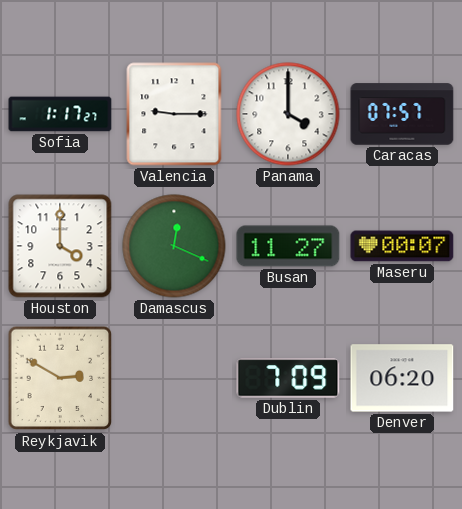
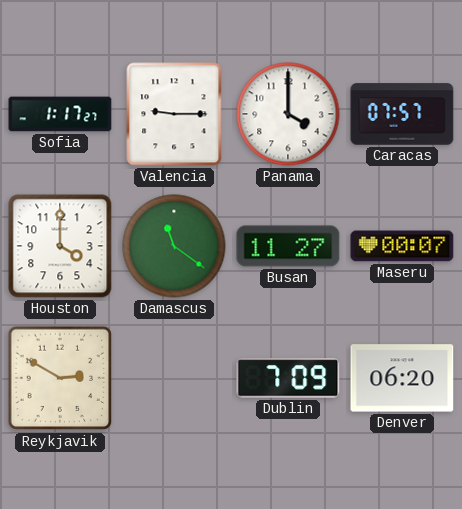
Damascus: 12:19 -> 11:21 (174, 246)
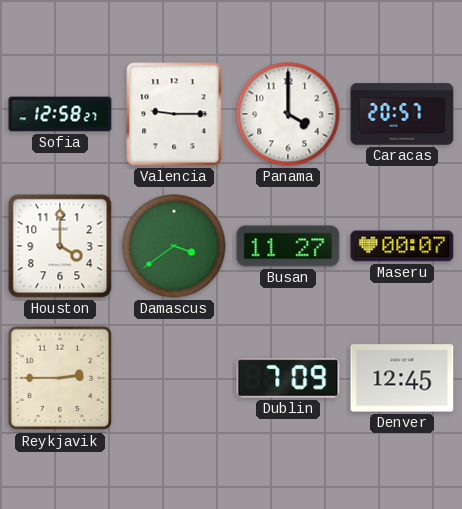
Sofia: 1:17 -> 12:58 (60, 114)
Caracas: 07:57 -> 20:57 (402, 114)
Damascus: 11:21 -> 3:39 (174, 246)
Reykjavik: 2:50 -> 2:45 (60, 378)
Denver: 06:20 -> 12:45 (402, 378)
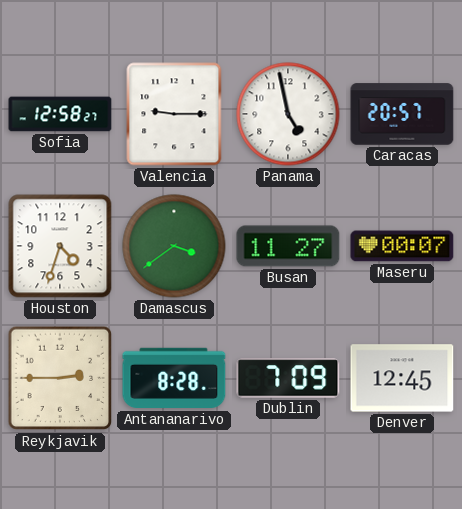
Panama: 4:00 -> 4:58 (288, 114)
Houston: 4:00 -> 4:33 (60, 246)
Antananarivo: none -> 8:28 (174, 378)
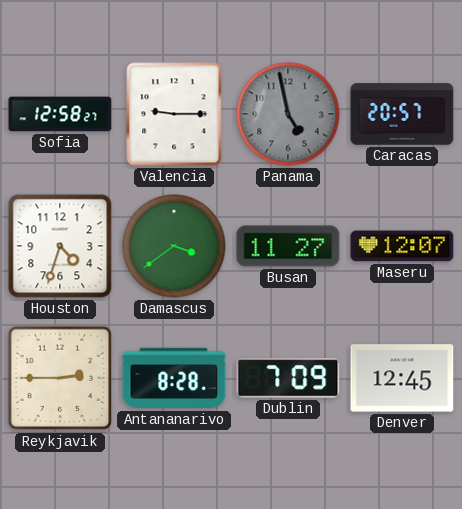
Panama dial: white -> grey (288, 114)
Maseru: 00:07 -> 12:07 (402, 246)
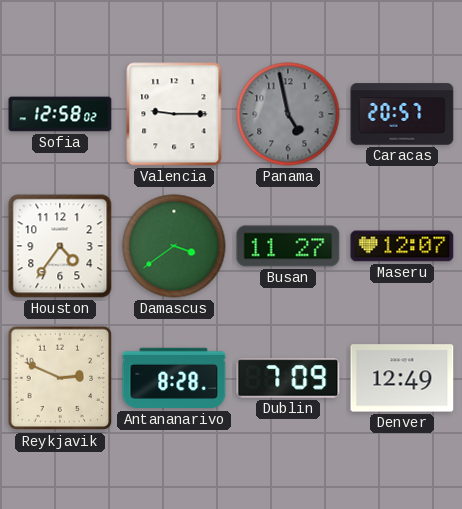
Sofia: 12:58:27 -> 12:58:02 (60, 114)
Houston: 4:33 -> 4:36 (60, 246)
Reykjavik: 2:45 -> 2:49 (60, 378)
Denver: 12:45 -> 12:49 (402, 378)
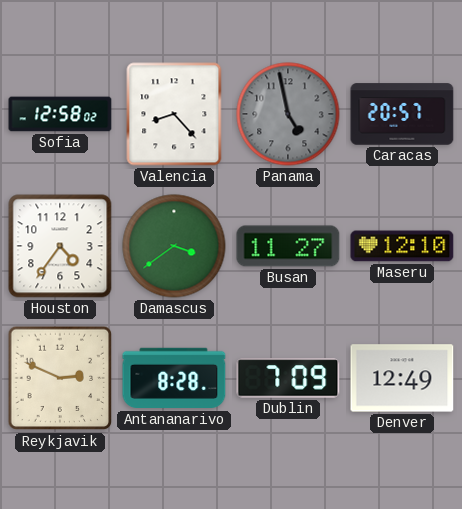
Valencia: 9:15 -> 8:23 (174, 114)
Maseru: 12:07 -> 12:10 (402, 246)
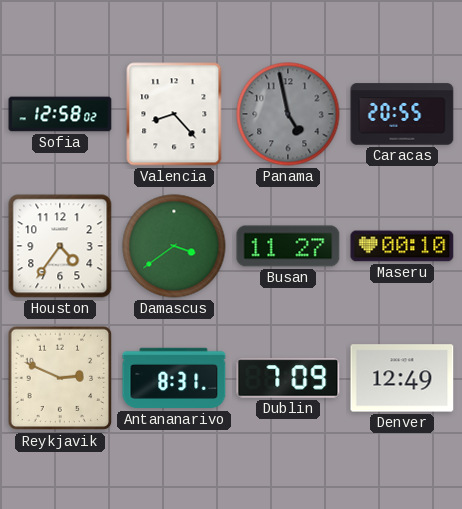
Caracas: 20:57 -> 20:55 (402, 114)
Maseru: 12:10 -> 00:10 (402, 246)
Antananarivo: 8:28 -> 8:31 (174, 378)
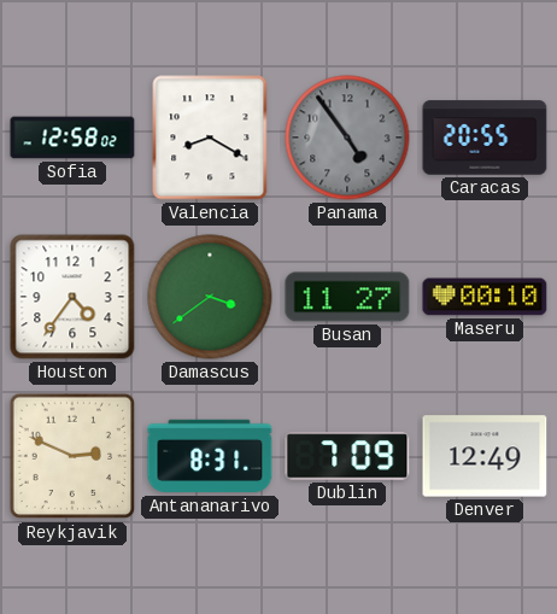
Valencia: 8:23 -> 8:20 (210, 138)
Panama: 4:58 -> 4:54 (347, 138)
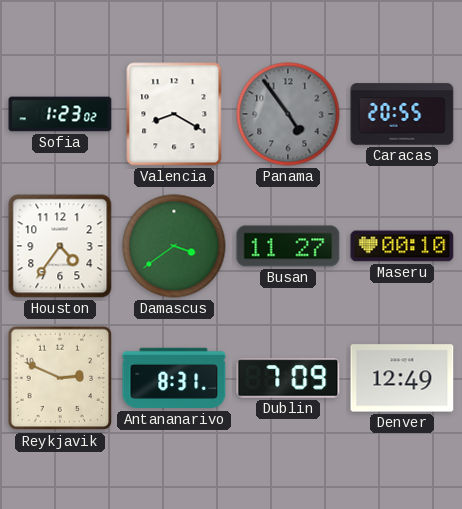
Sofia: 12:58 -> 1:23 (60, 114)
